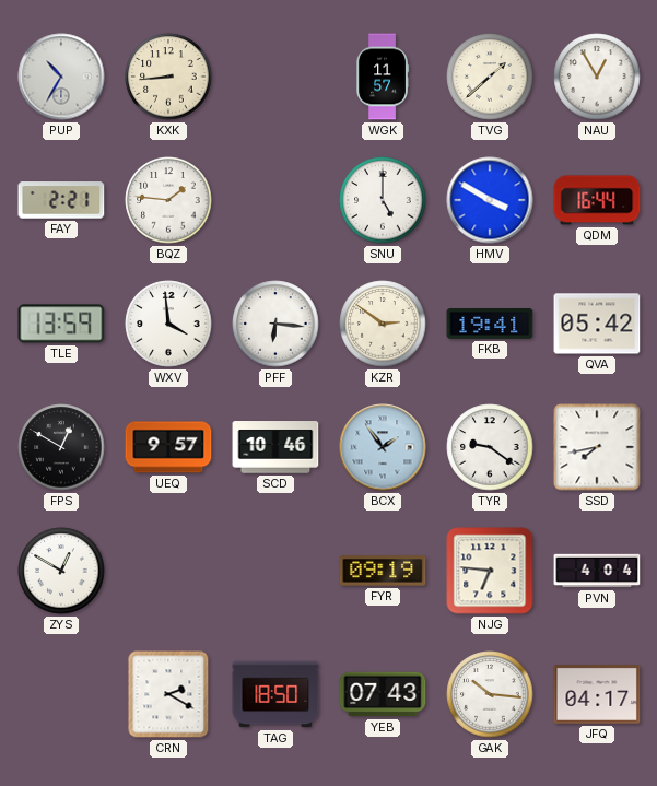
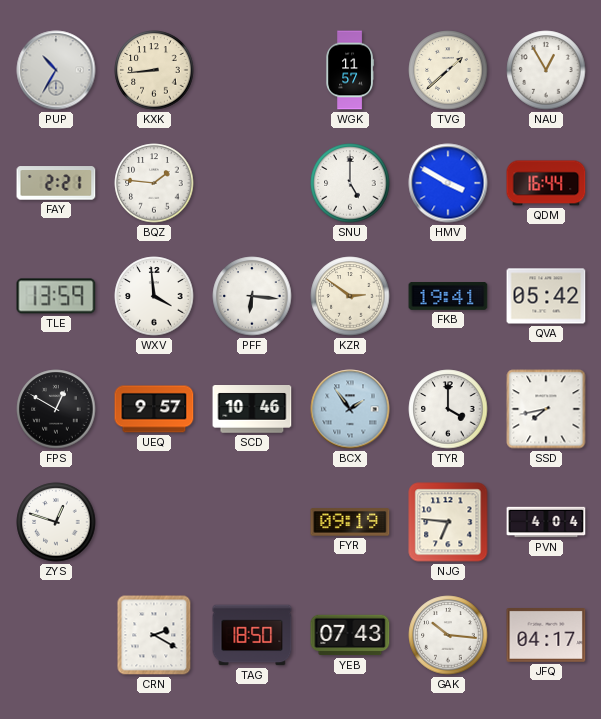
TYR: 9:21 -> 4:00 (448, 409)
ZYS: 12:50 -> 12:48 (56, 522)
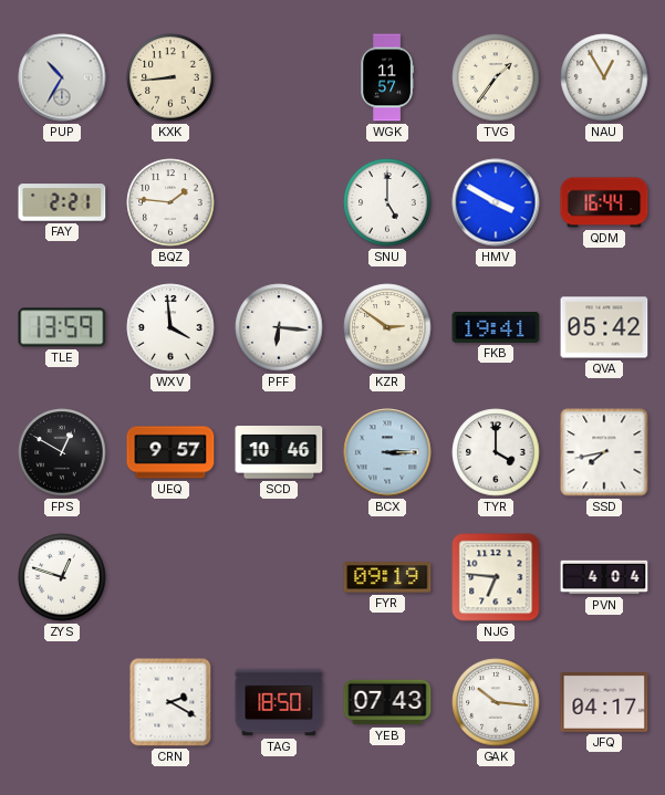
TVG: 1:38 -> 1:36 (496, 77)
BCX: 1:54 -> 3:15 (387, 452)
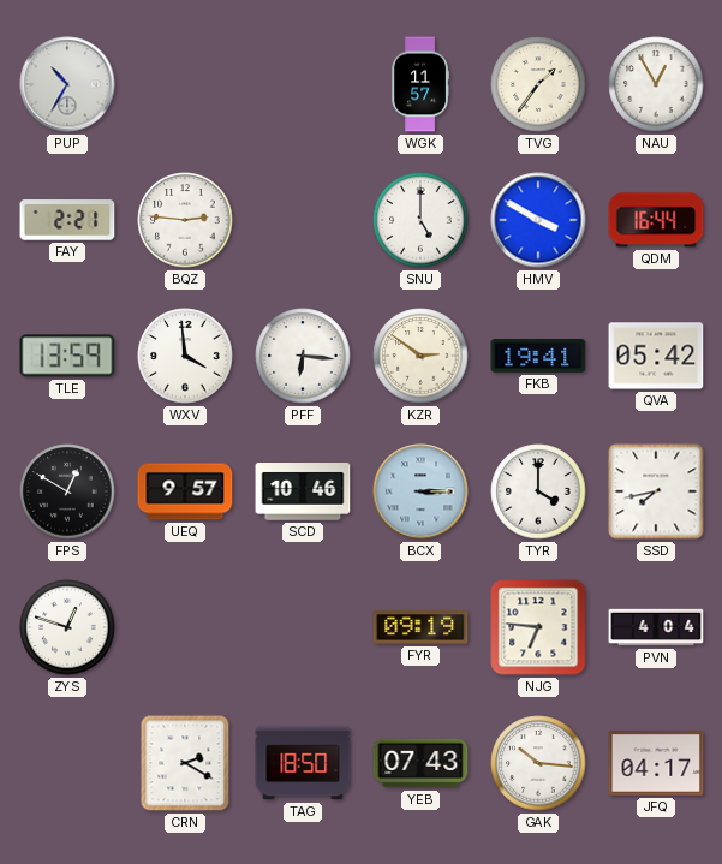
KXK: 8:44 -> none (170, 77)
BQZ: 1:46 -> 2:46 (185, 220)
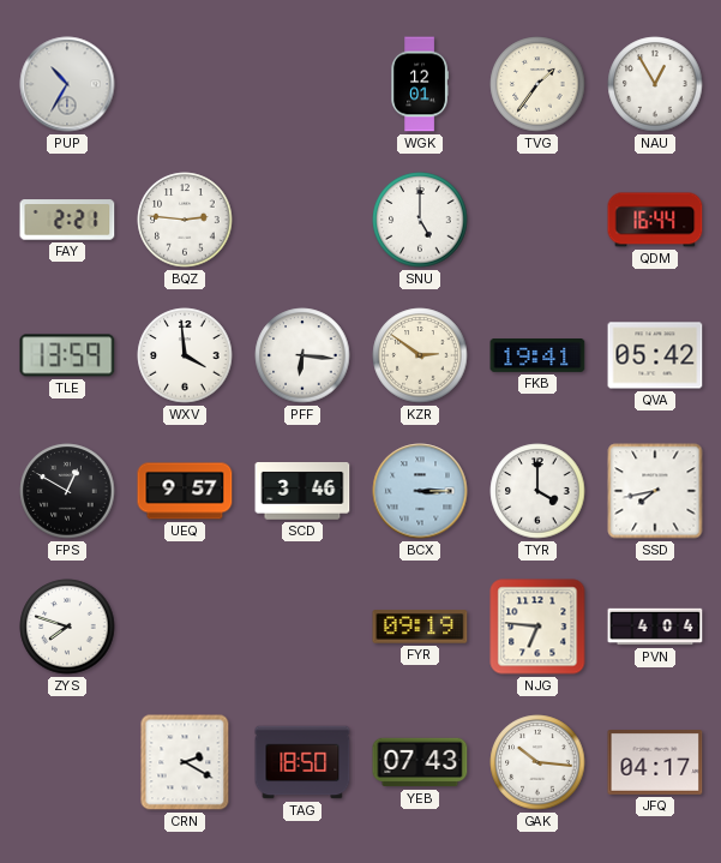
WGK: 11:57 -> 12:01 (419, 84)
HMV: 3:50 -> none (538, 220)
SCD: 10:46 -> 3:46 (302, 491)
ZYS: 12:48 -> 7:48 (67, 627)
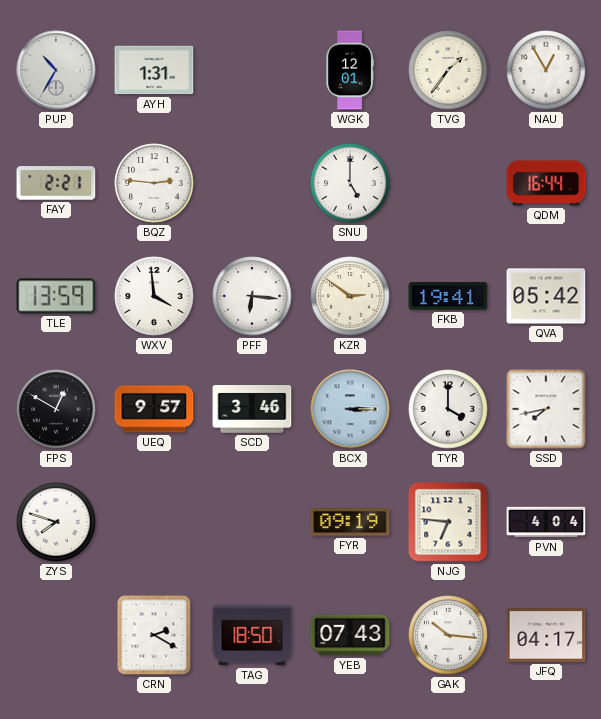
AYH: none -> 1:31 (154, 70)
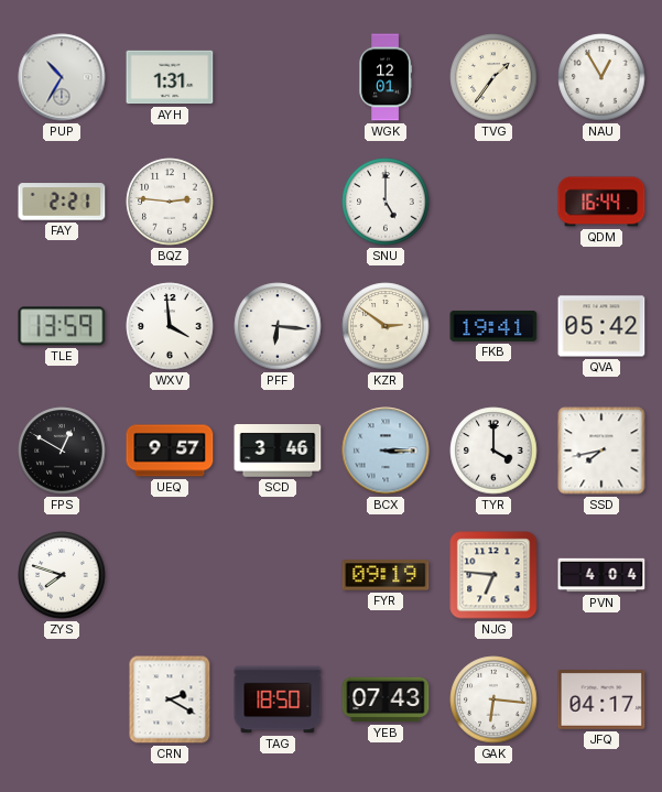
GAK: 10:16 -> 6:16 (493, 699)
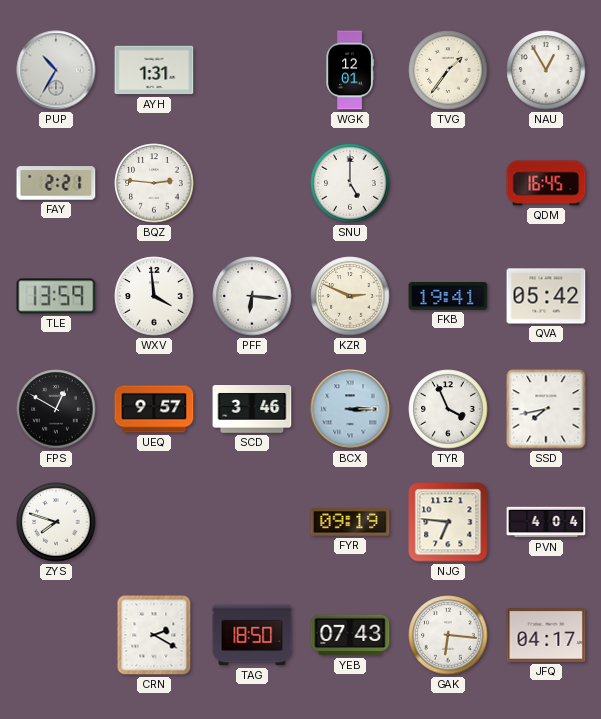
QDM: 16:44 -> 16:45 (546, 183)
KZR: 2:51 -> 2:49 (350, 296)
TYR: 4:00 -> 3:56 (448, 409)
